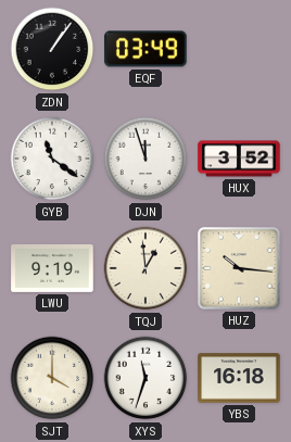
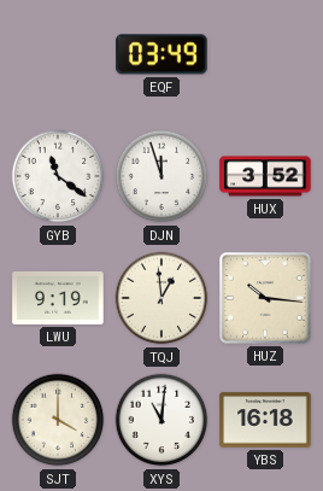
ZDN: 1:06 -> none (52, 49)
XYS: 11:33 -> 11:01 (161, 420)
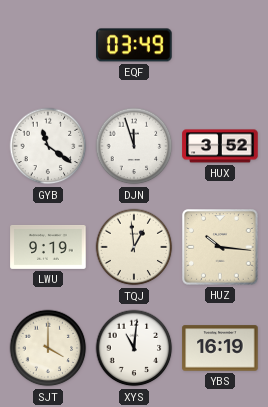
YBS: 16:18 -> 16:19 (220, 348)
